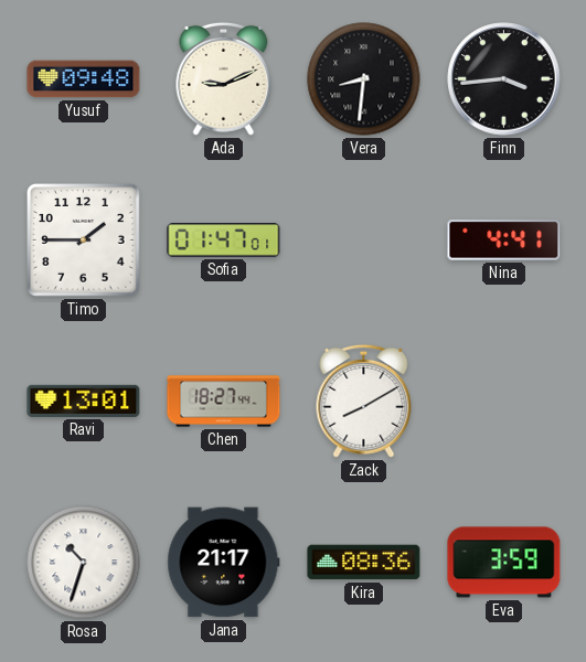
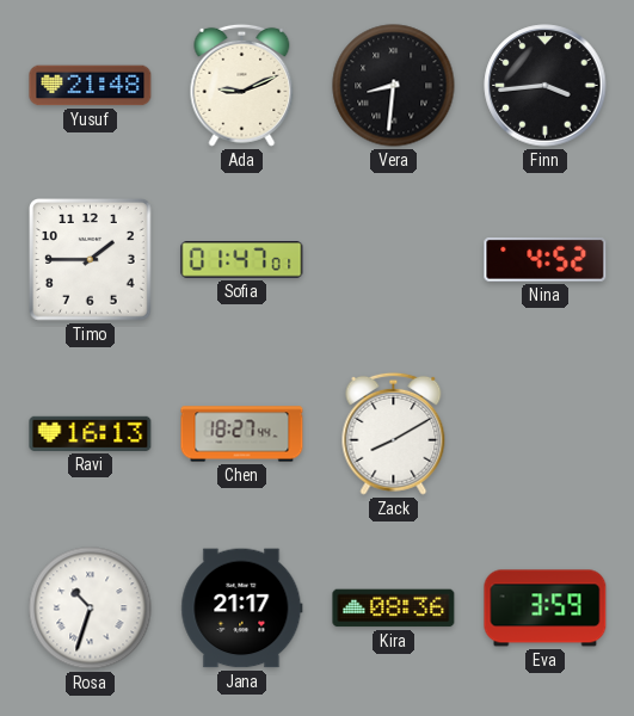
Yusuf: 09:48 -> 21:48 (91, 86)
Nina: 4:41 -> 4:52 (546, 260)
Ravi: 13:01 -> 16:13 (91, 433)
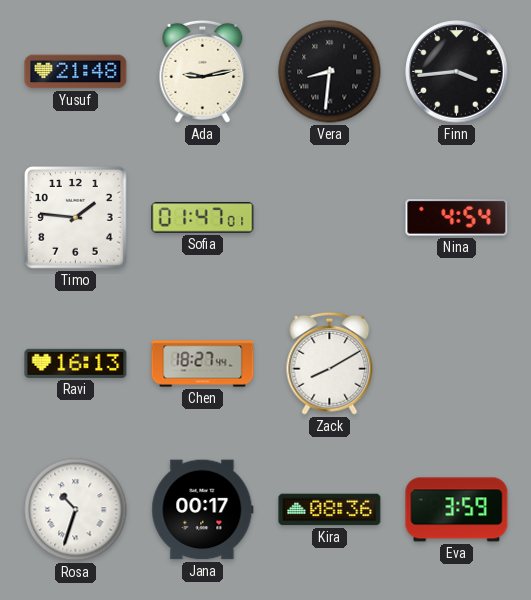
Ada: 9:11 -> 9:13 (203, 71)
Timo: 1:45 -> 1:46 (76, 218)
Nina: 4:52 -> 4:54 (457, 218)
Jana: 21:17 -> 00:17 (203, 510)
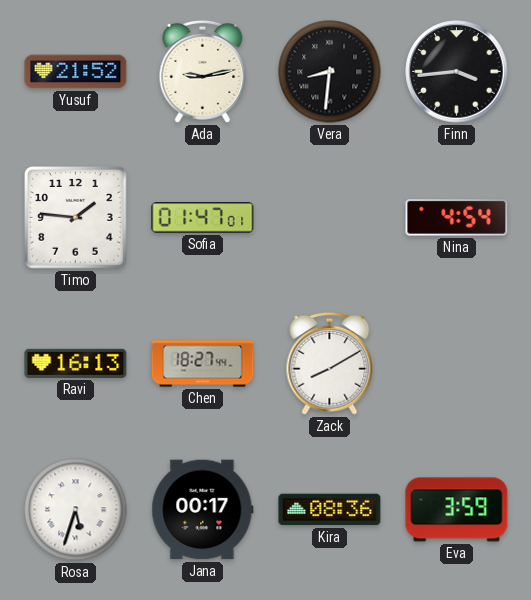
Yusuf: 21:48 -> 21:52 (76, 72)
Rosa: 10:33 -> 5:33 (76, 510)
